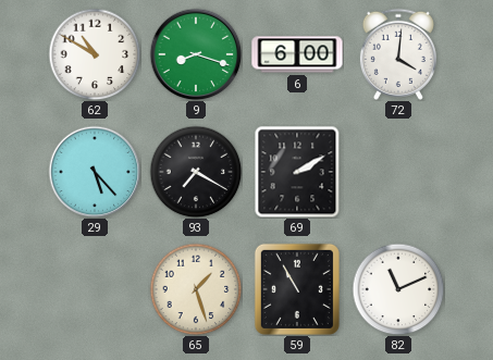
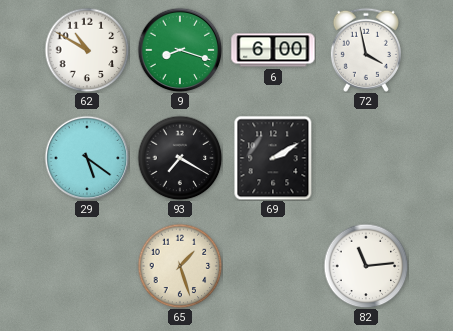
72: 4:01 -> 3:58 (366, 50)
29: 5:23 -> 5:21 (87, 158)
59: 10:55 -> none (297, 289)
82: 11:11 -> 11:14 (366, 266)
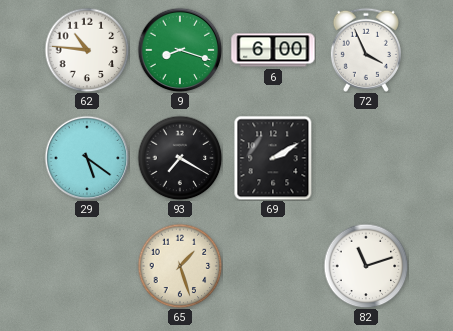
62: 10:50 -> 10:46 (87, 50)
72: 3:58 -> 3:56 (366, 50)
82: 11:14 -> 11:12 (366, 266)
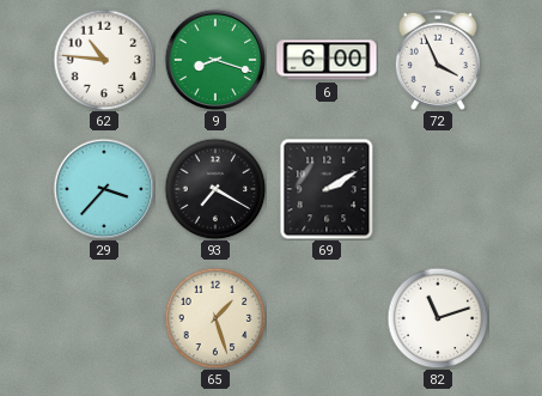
29: 5:21 -> 3:37 (104, 189)
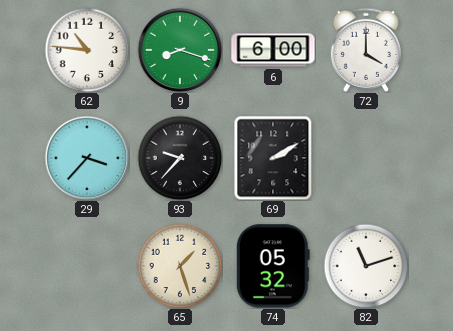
72: 3:56 -> 4:00 (366, 50)
93: 7:20 -> 9:37 (180, 158)
74: none -> 05:32 (273, 266)
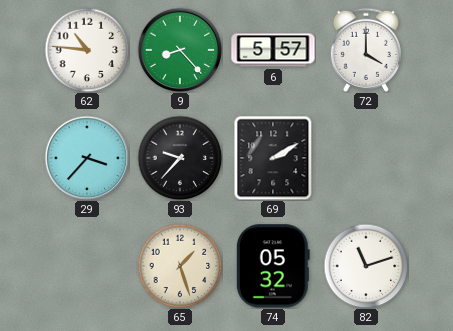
9: 8:18 -> 8:23 (180, 50)
6: 6:00 -> 5:57 (273, 50)
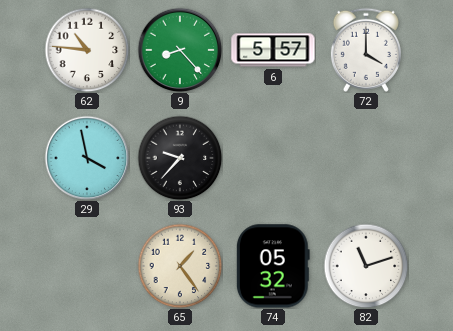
29: 3:37 -> 3:58 (87, 158)
69: 2:10 -> none (273, 158)
65: 1:27 -> 1:24 (180, 266)
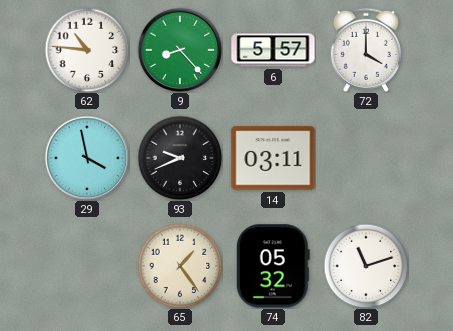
93: 9:37 -> 9:41 (180, 158)
14: none -> 03:11 (273, 158)
